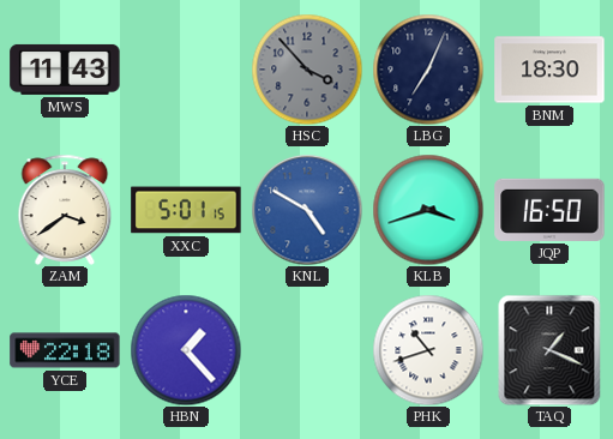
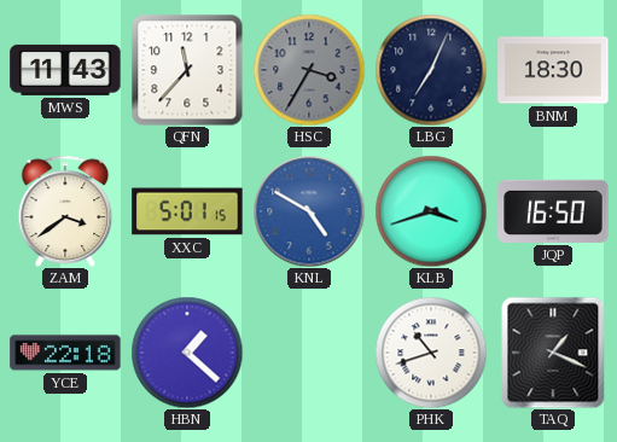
QFN: none -> 11:37 (187, 70)
HSC: 3:53 -> 3:35 (309, 70)
HBN: 1:23 -> 1:22 (187, 353)
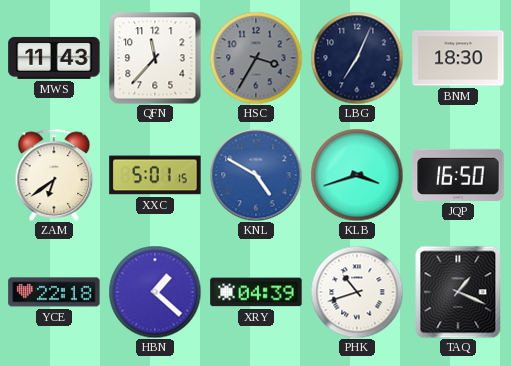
ZAM: 3:39 -> 6:39 (54, 175)
XRY: none -> 04:39 (256, 292)
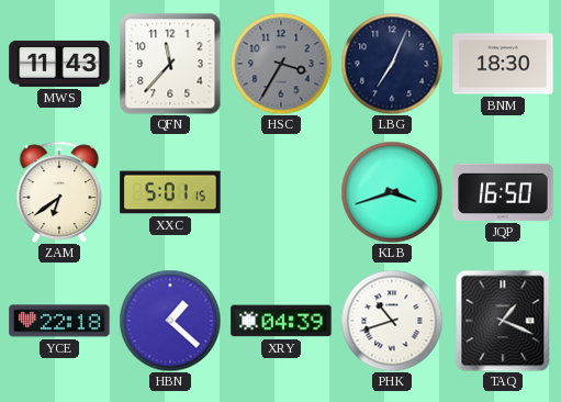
KNL: 4:50 -> none (256, 175)
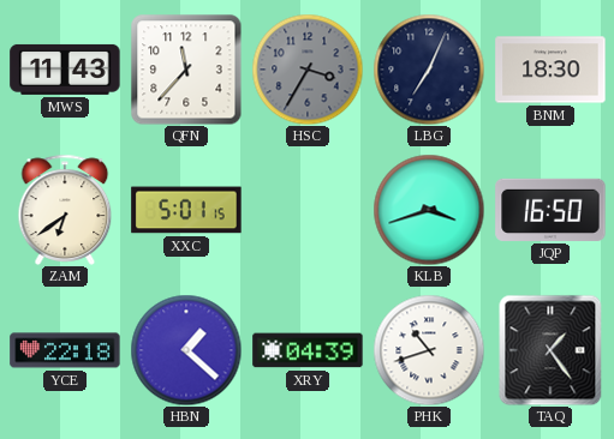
TAQ: 1:19 -> 1:24 (550, 350)
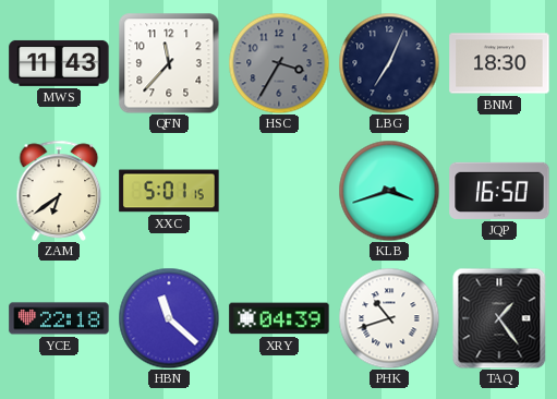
HBN: 1:22 -> 11:22 (169, 318)
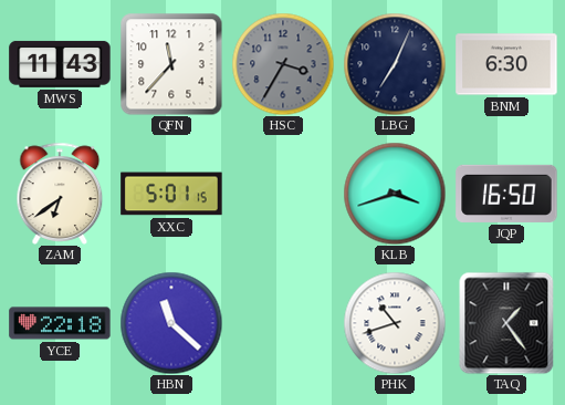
BNM: 18:30 -> 6:30 (506, 64)
XRY: 04:39 -> none (279, 318)
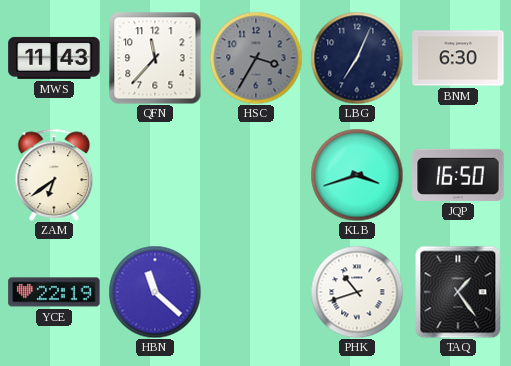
XXC: 5:01 -> none (171, 194)
YCE: 22:18 -> 22:19 (54, 292)
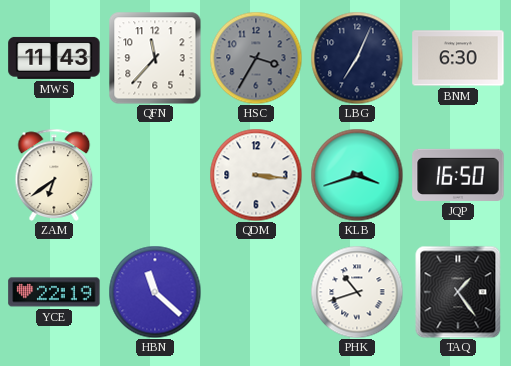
QDM: none -> 3:16 (256, 175)
